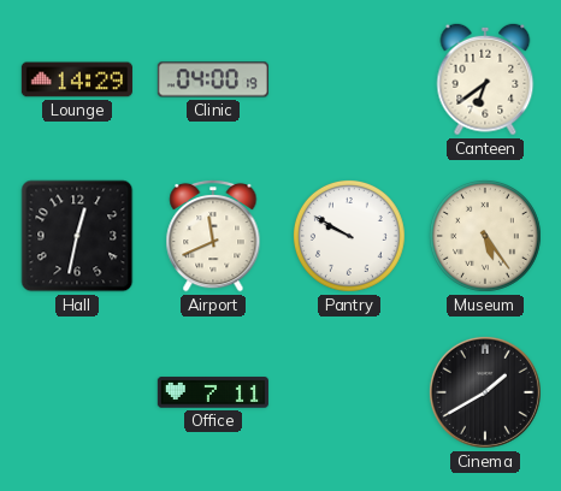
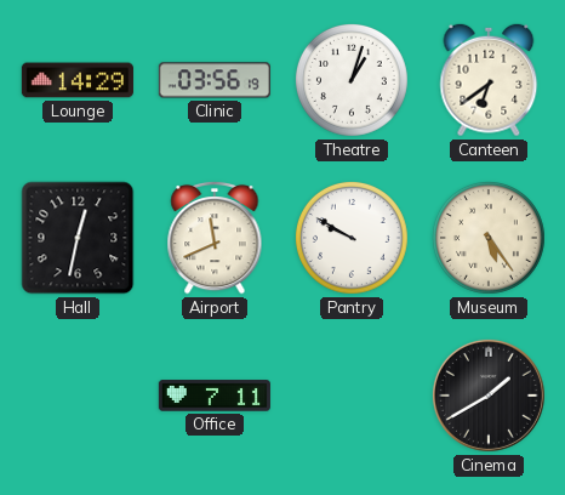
Clinic: 04:00 -> 03:56 (215, 80)
Theatre: none -> 1:03 (352, 80)
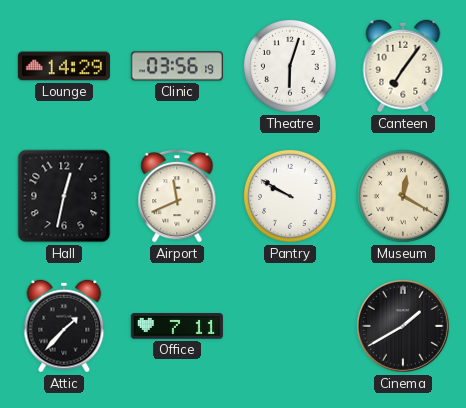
Theatre: 1:03 -> 6:03 (290, 66)
Canteen: 6:39 -> 7:06 (403, 66)
Museum: 5:24 -> 12:20 (403, 196)
Attic: none -> 1:37 (64, 326)
